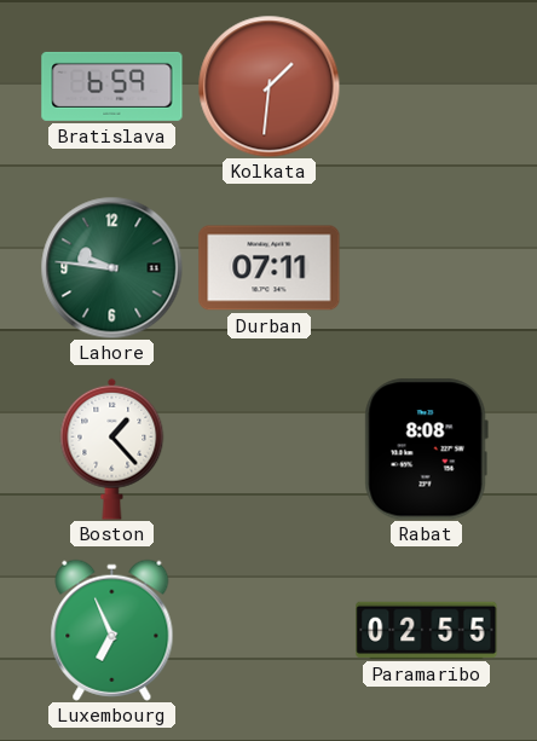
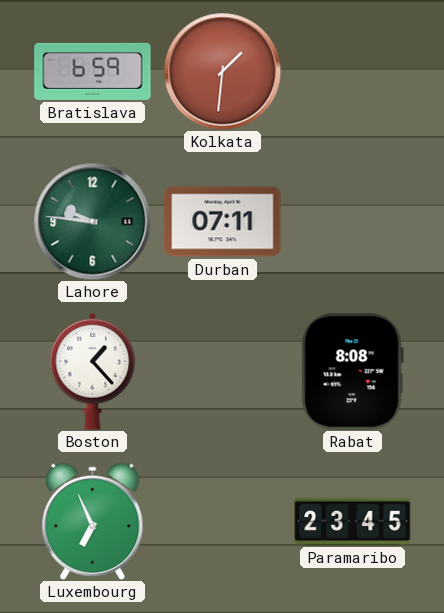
Paramaribo: 02:55 -> 23:45 (353, 521)
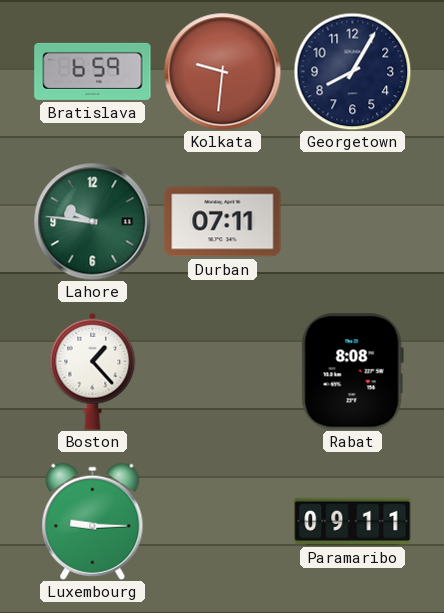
Kolkata: 1:31 -> 9:31 (222, 71)
Georgetown: none -> 8:05 (352, 71)
Luxembourg: 6:56 -> 9:15 (93, 521)
Paramaribo: 23:45 -> 09:11 (353, 521)
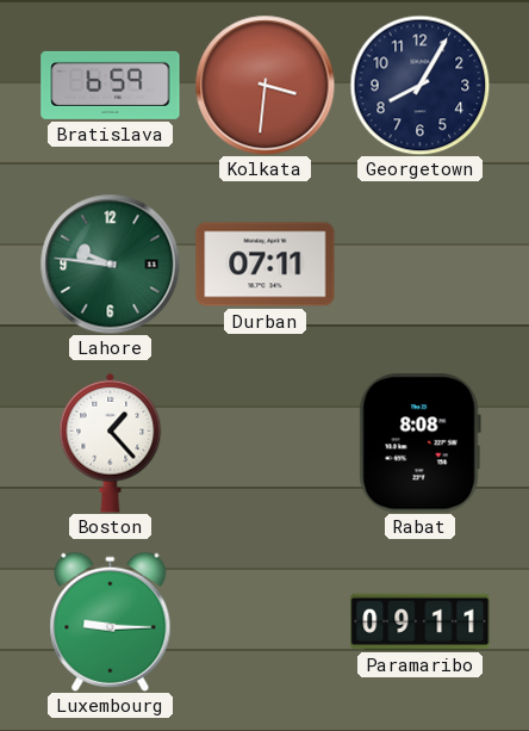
Kolkata: 9:31 -> 3:31 (264, 85)
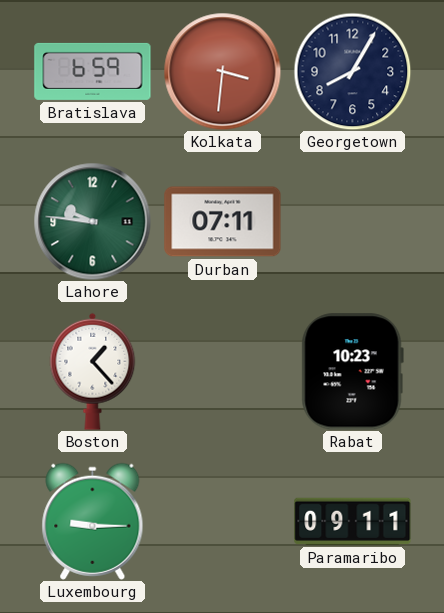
Rabat: 8:08 -> 10:23 (352, 372)
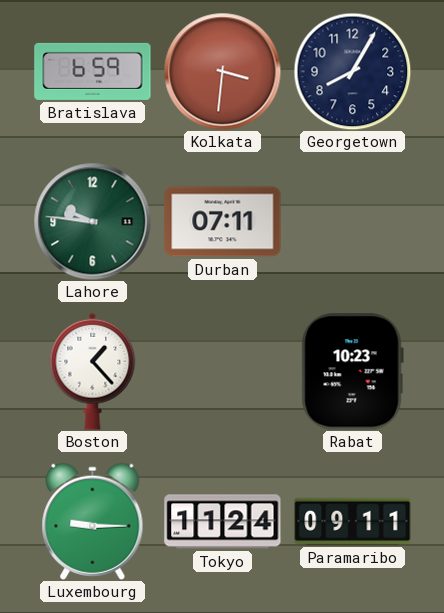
Tokyo: none -> 11:24 (223, 522)
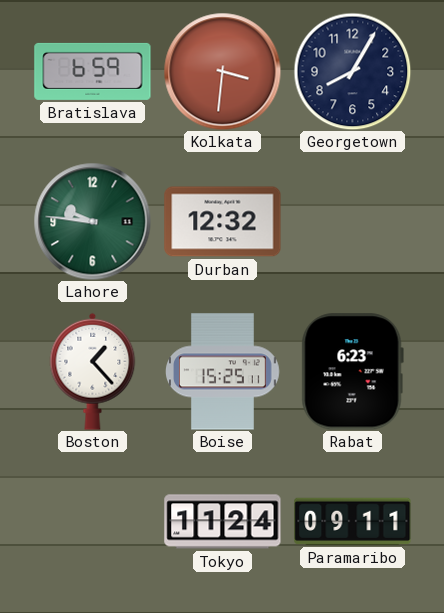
Durban: 07:11 -> 12:32 (223, 222)
Boise: none -> 15:25 (223, 372)
Rabat: 10:23 -> 6:23 (352, 372)
Luxembourg: 9:15 -> none (93, 521)
